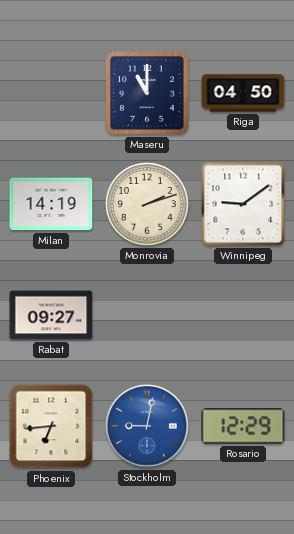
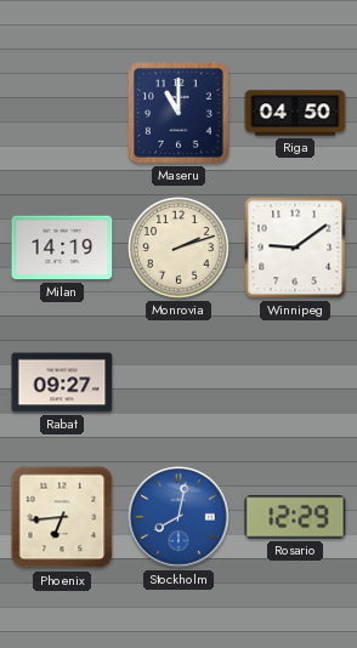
Stockholm: 9:02 -> 8:02 (178, 517)
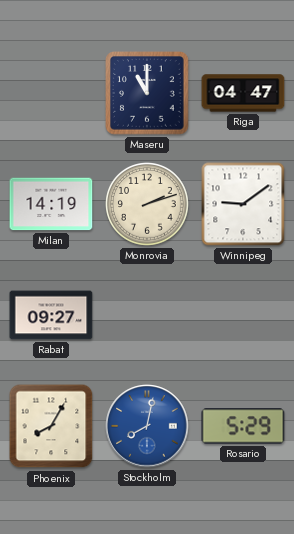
Riga: 04:50 -> 04:47 (243, 93)
Phoenix: 6:44 -> 8:05 (51, 426)
Rosario: 12:29 -> 5:29 (243, 426)
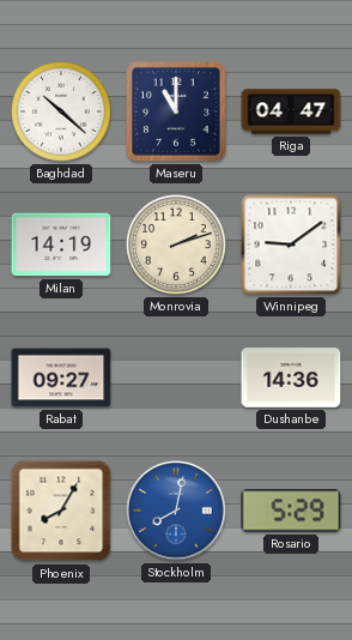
Baghdad: none -> 10:22 (62, 113)
Dushanbe: none -> 14:36 (291, 379)
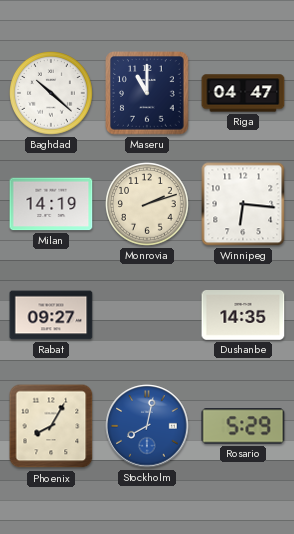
Winnipeg: 9:09 -> 6:16 (243, 204)
Dushanbe: 14:36 -> 14:35 (243, 316)
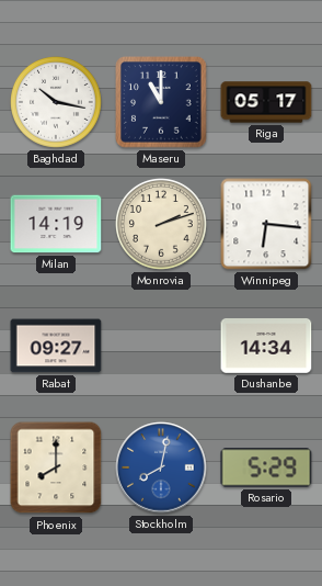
Baghdad: 10:22 -> 10:17 (57, 103)
Riga: 04:47 -> 05:17 (266, 102)
Dushanbe: 14:35 -> 14:34 (266, 347)
Phoenix: 8:05 -> 8:00 (56, 467)
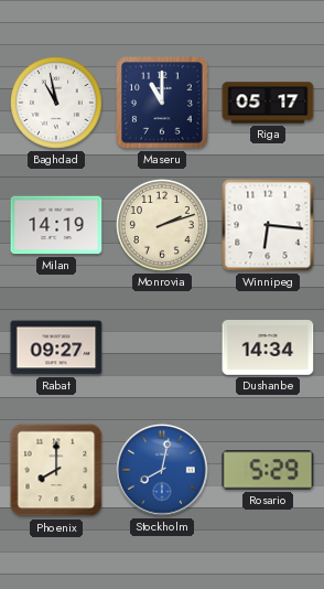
Baghdad: 10:17 -> 10:58 (57, 104)
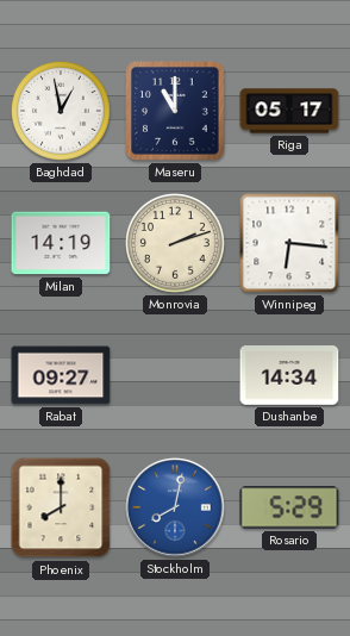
Baghdad: 10:58 -> 12:58 (62, 112)
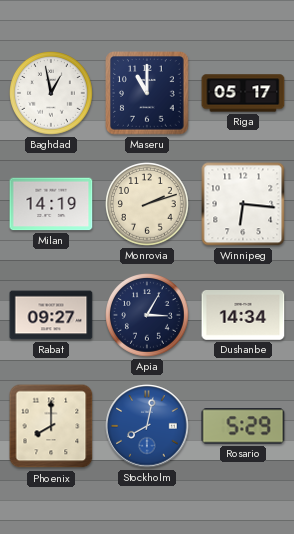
Apia: none -> 3:05 (148, 316)
